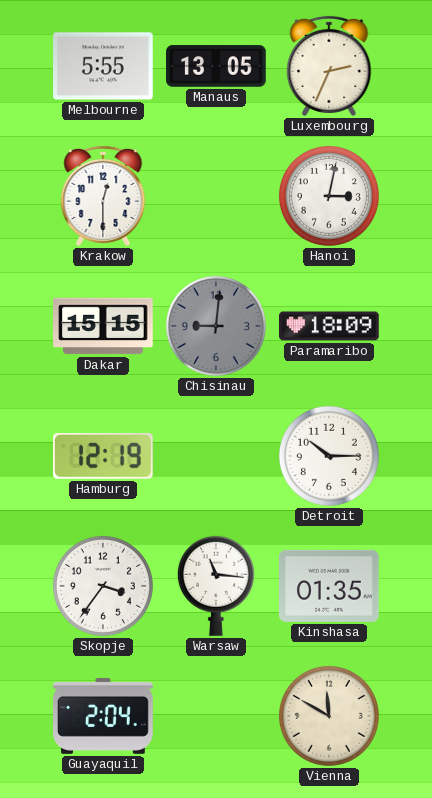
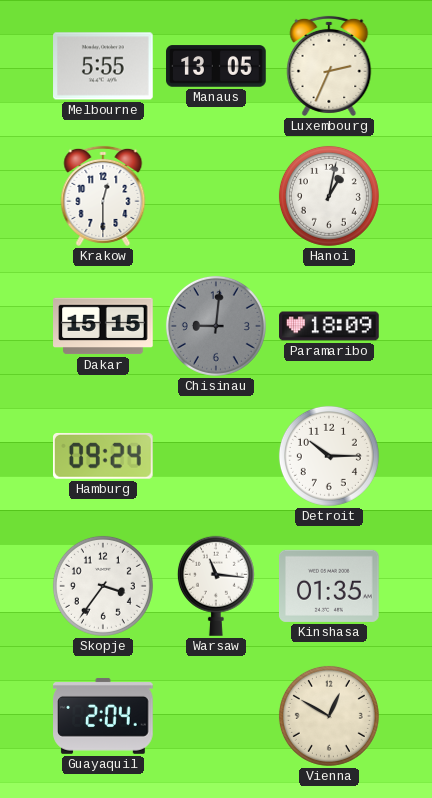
Hanoi: 3:02 -> 1:02 (329, 196)
Hamburg: 12:19 -> 09:24 (104, 456)
Vienna: 11:50 -> 12:50 (329, 716)
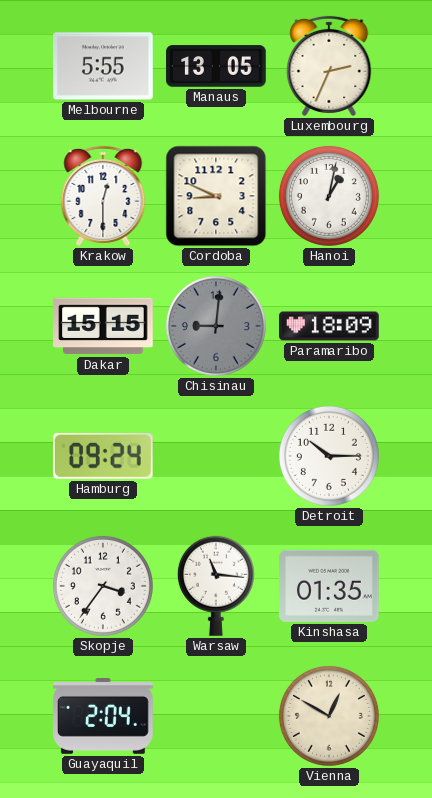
Cordoba: none -> 8:49 (216, 196)
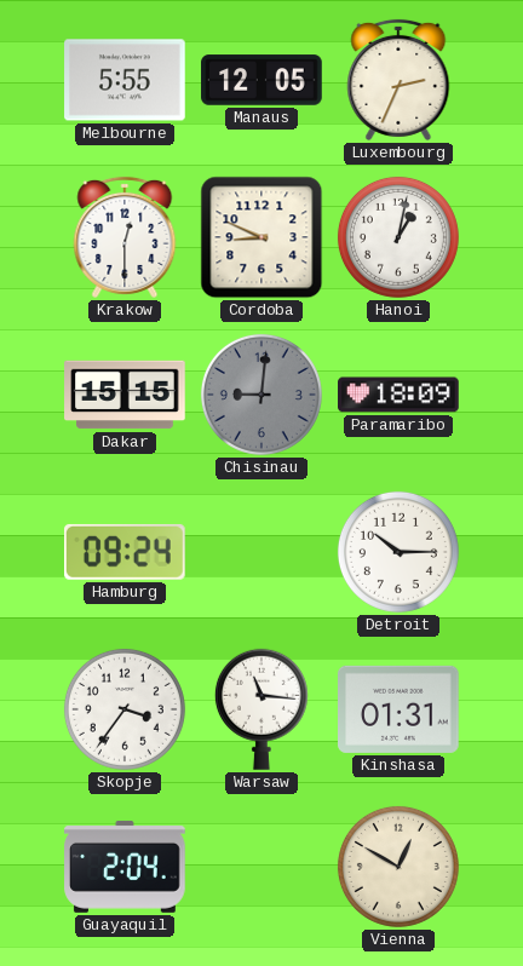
Manaus: 13:05 -> 12:05 (261, 80)
Kinshasa: 01:35 -> 01:31 (398, 709)
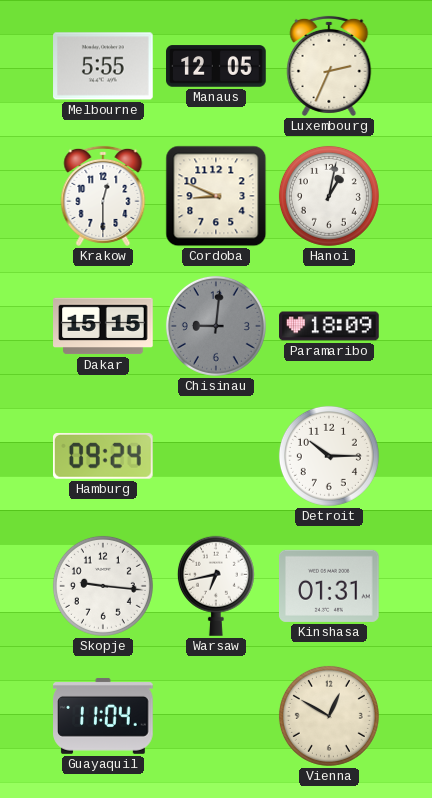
Skopje: 3:36 -> 9:16 (103, 586)
Warsaw: 11:16 -> 6:43 (216, 586)
Guayaquil: 2:04 -> 11:04 (103, 716)
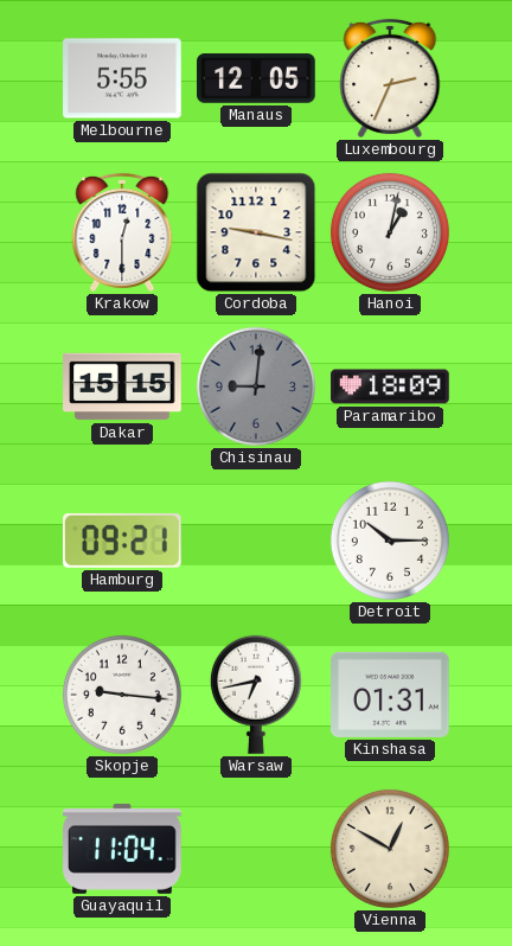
Cordoba: 8:49 -> 9:17 (256, 232)
Hamburg: 09:24 -> 09:21 (123, 541)
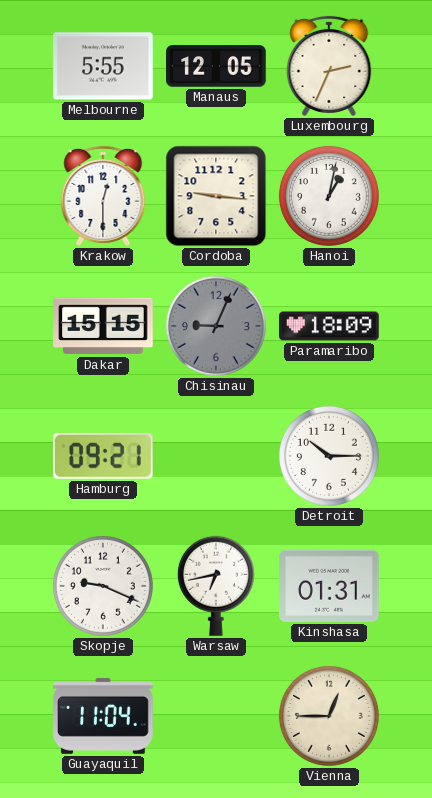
Cordoba: 9:17 -> 9:16 (216, 196)
Chisinau: 9:01 -> 9:04 (216, 326)
Skopje: 9:16 -> 9:19 (103, 586)
Vienna: 12:50 -> 12:45 (329, 716)
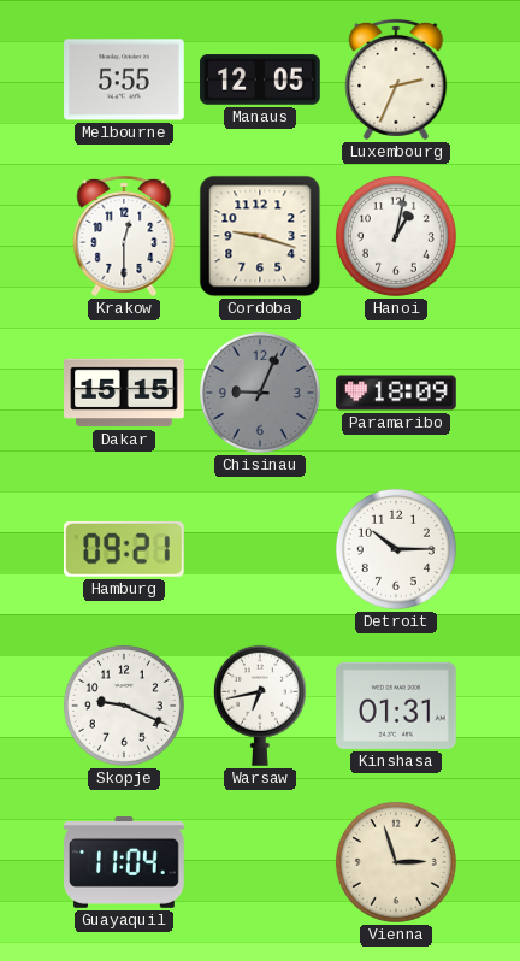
Cordoba: 9:16 -> 9:18 (260, 236)
Vienna: 12:45 -> 2:57 (396, 862)
